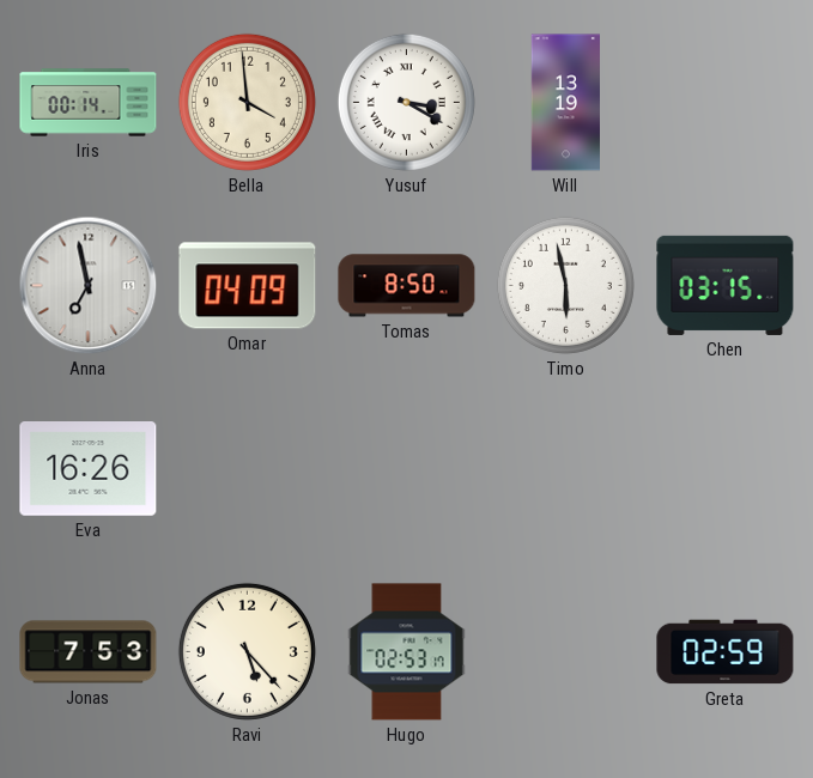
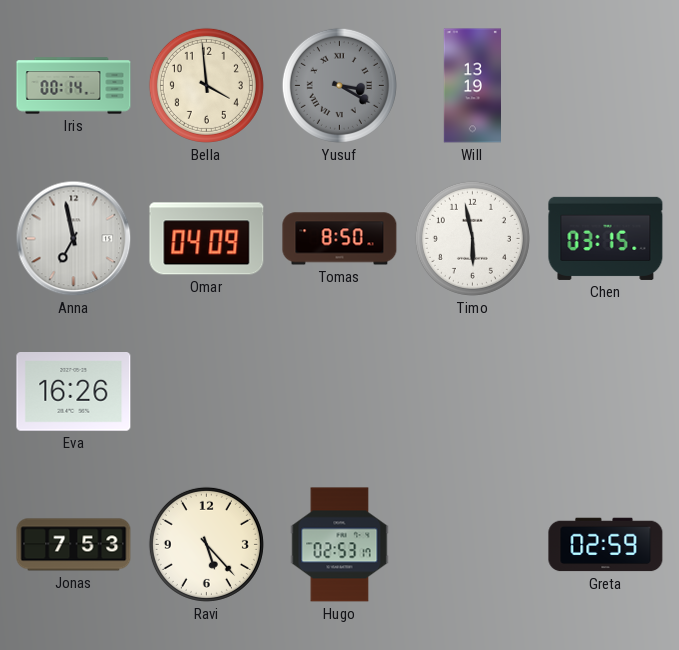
Yusuf dial: white -> grey (339, 85)
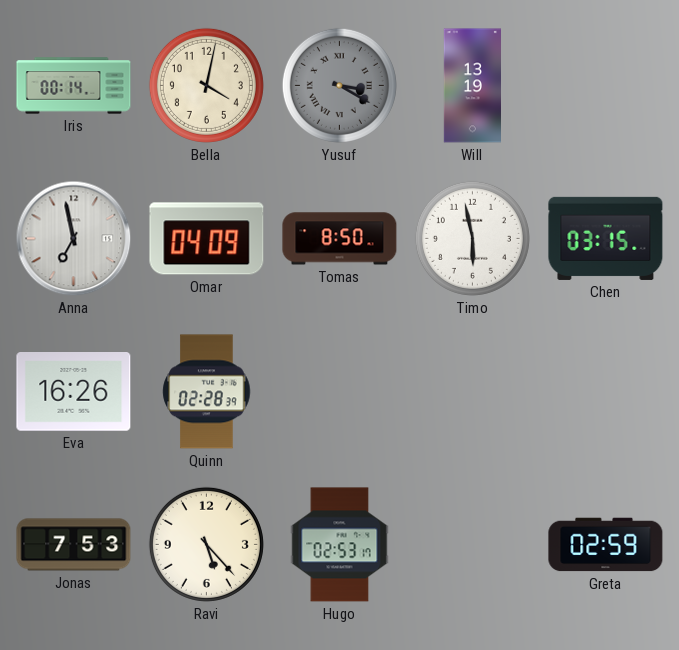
Bella: 3:59 -> 4:02 (206, 85)
Quinn: none -> 02:28 (207, 392)
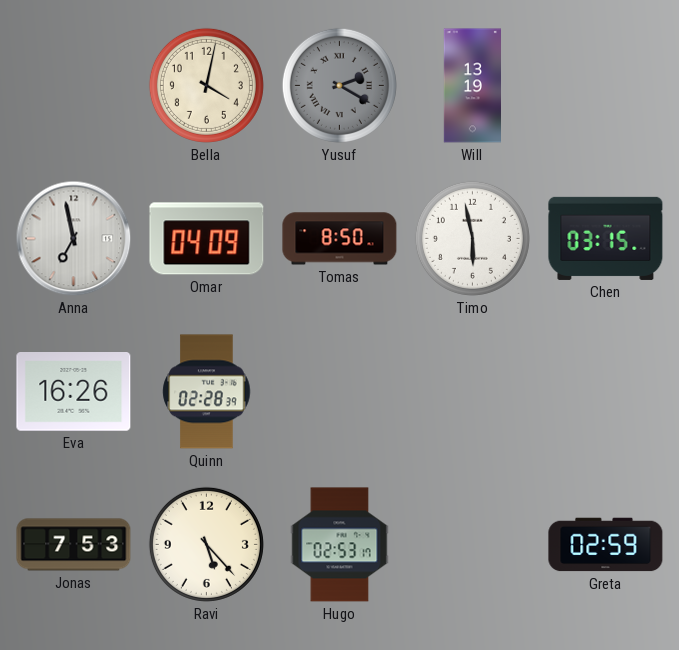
Iris: 00:14 -> none (74, 86)
Yusuf: 3:20 -> 2:20 (339, 85)
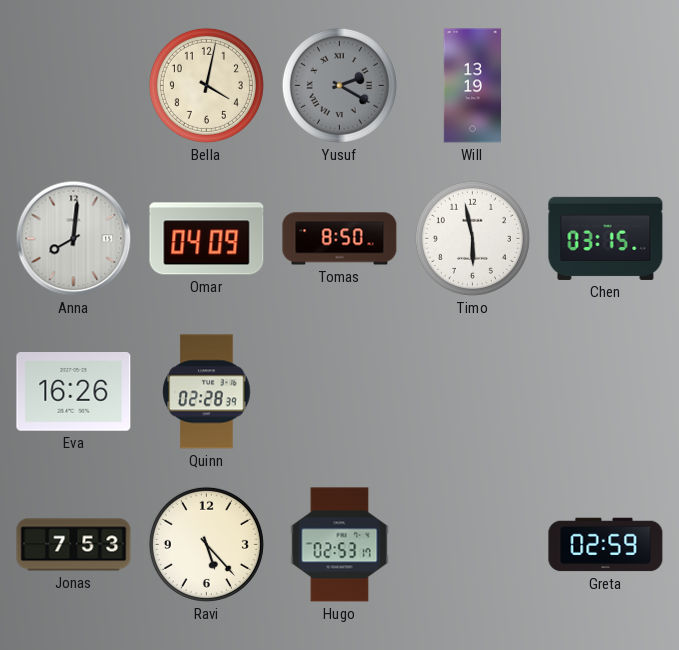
Anna: 6:58 -> 8:01 (74, 239)
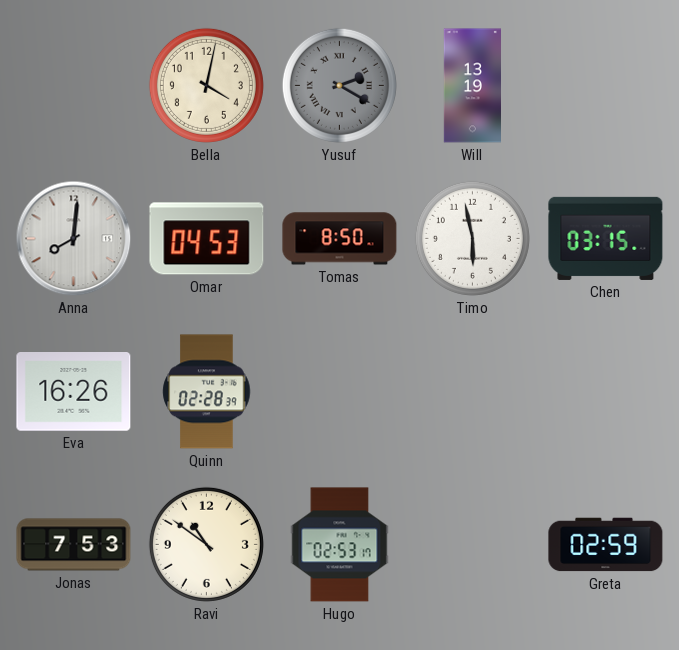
Omar: 04:09 -> 04:53 (207, 239)
Ravi: 5:23 -> 10:51 (206, 544)
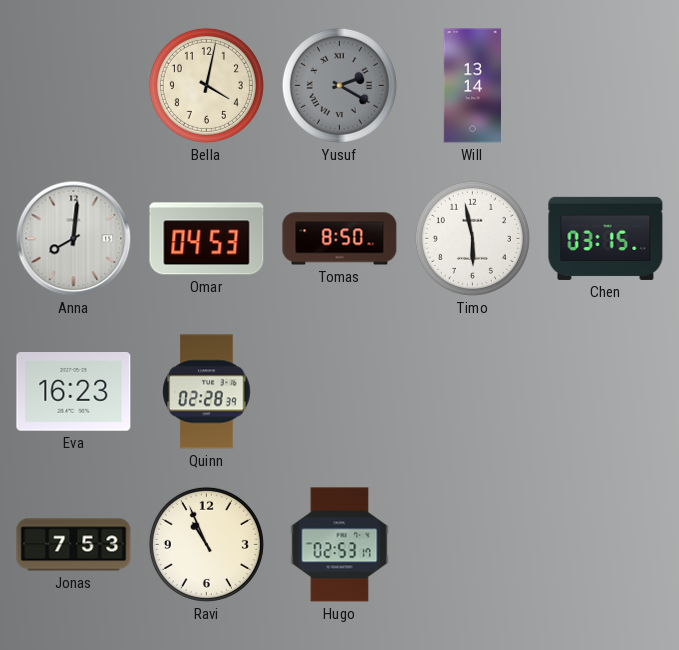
Will: 13:19 -> 13:14 (472, 86)
Eva: 16:26 -> 16:23 (74, 392)
Ravi: 10:51 -> 10:56 (206, 544)
Greta: 02:59 -> none (606, 545)
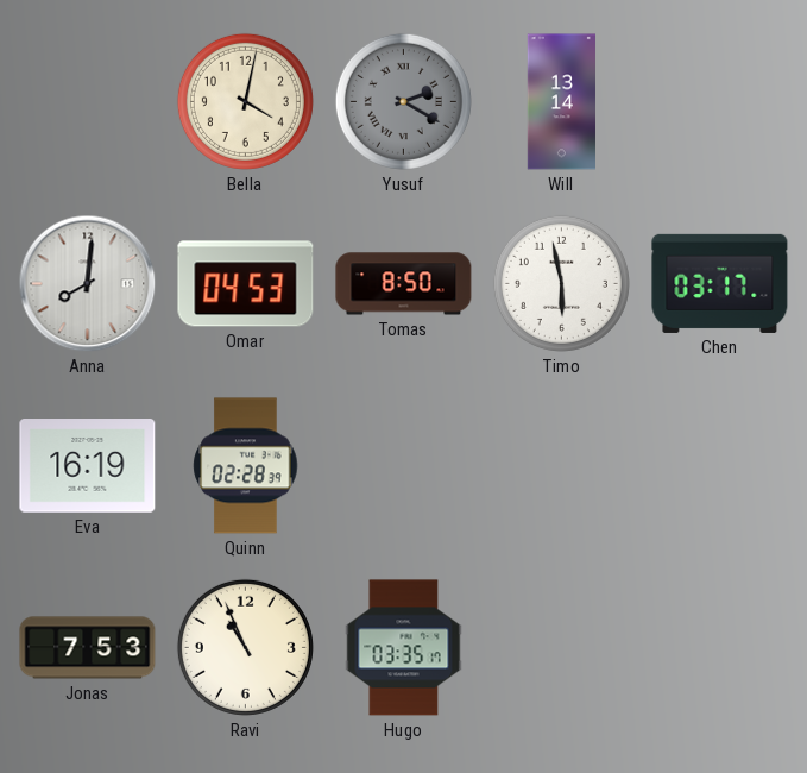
Chen: 03:15 -> 03:17 (720, 283)
Eva: 16:23 -> 16:19 (88, 466)
Hugo: 02:53 -> 03:35 (404, 648)
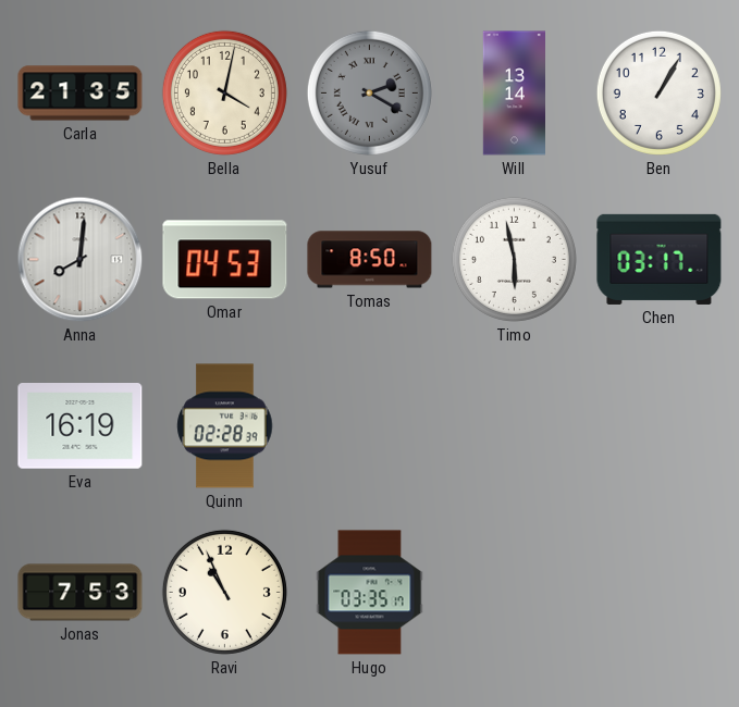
Carla: none -> 21:35 (81, 94)
Ben: none -> 1:05 (658, 92)
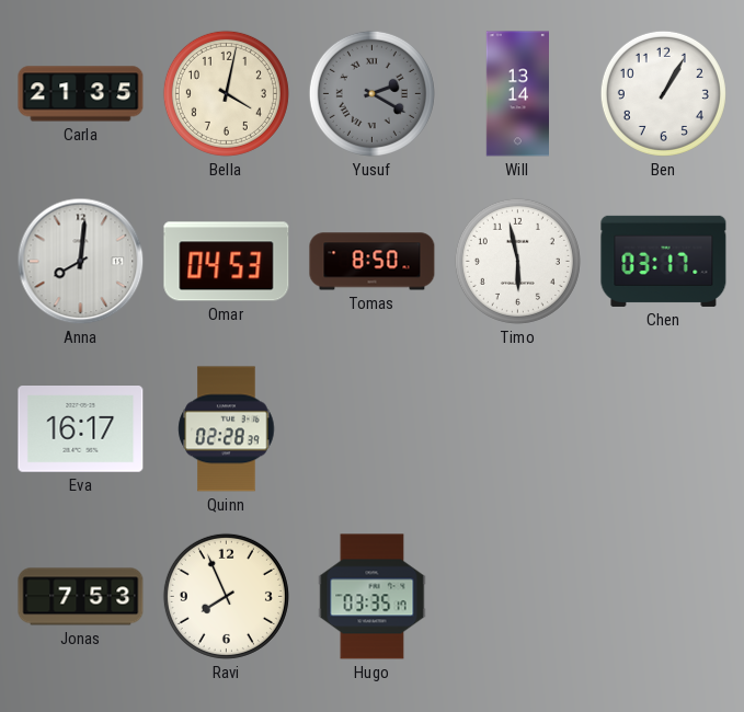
Eva: 16:19 -> 16:17 (81, 429)
Ravi: 10:56 -> 7:56 (226, 596)
